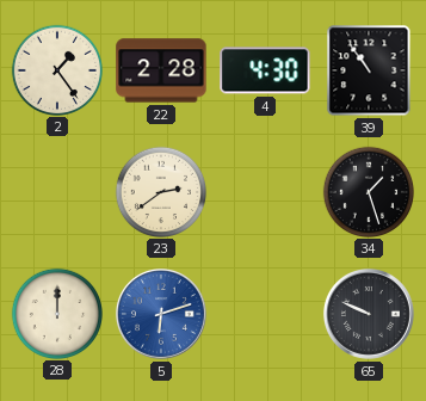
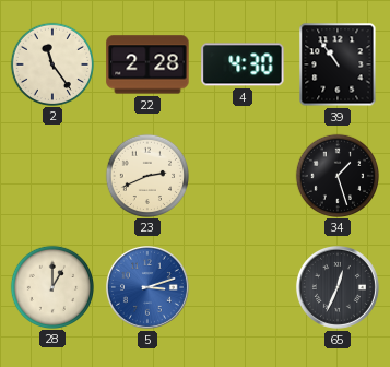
2: 1:24 -> 11:24 (51, 63)
23: 2:39 -> 2:41 (146, 175)
28: 12:00 -> 1:00 (51, 286)
5: 6:12 -> 3:12 (147, 287)
65: 9:49 -> 12:34 (338, 287)
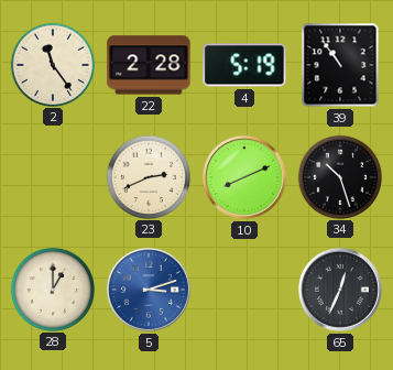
4: 4:30 -> 5:19 (244, 65)
10: none -> 8:11 (244, 177)
34: 1:27 -> 10:27 (339, 176)
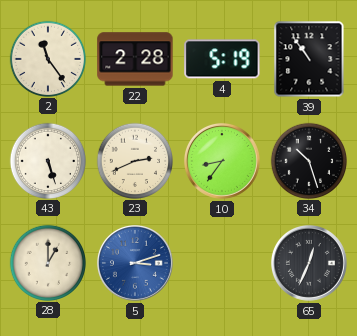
43: none -> 5:27 (47, 160)
10: 8:11 -> 8:36 (222, 161)
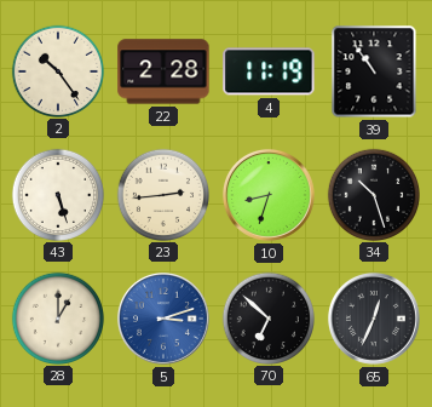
2: 11:24 -> 10:24 (57, 70)
4: 5:19 -> 11:19 (269, 71)
23: 2:41 -> 2:44 (162, 194)
10: 8:36 -> 8:33 (269, 195)
70: none -> 6:52 (267, 317)
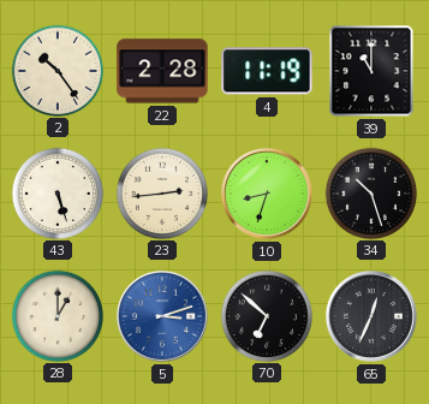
39: 10:54 -> 11:00 (371, 71)
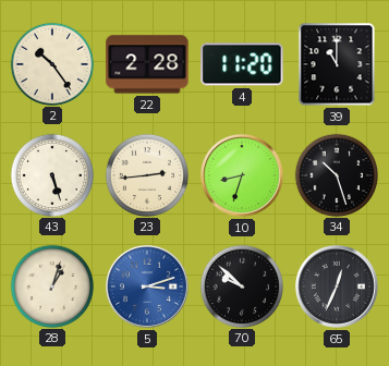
4: 11:19 -> 11:20 (242, 64)
28: 1:00 -> 1:03 (51, 285)
70: 6:52 -> 9:52 (241, 285)
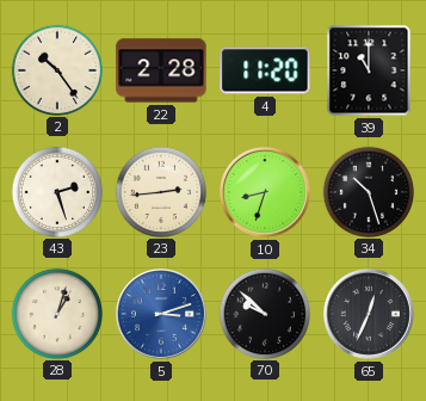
43: 5:27 -> 2:27 (56, 191)
